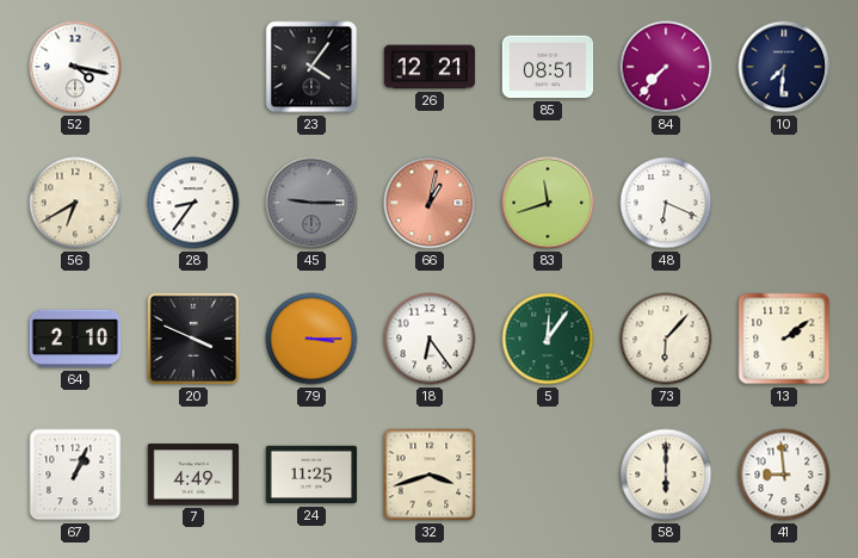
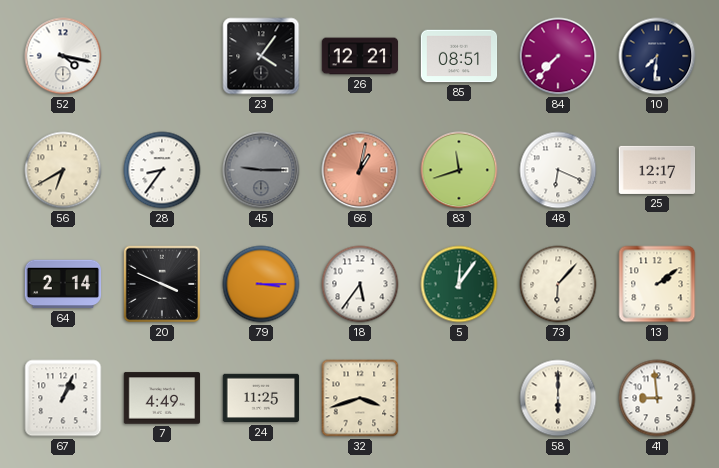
25: none -> 12:17 (657, 170)
64: 2:10 -> 2:14 (63, 284)
18: 6:24 -> 5:36 (360, 284)
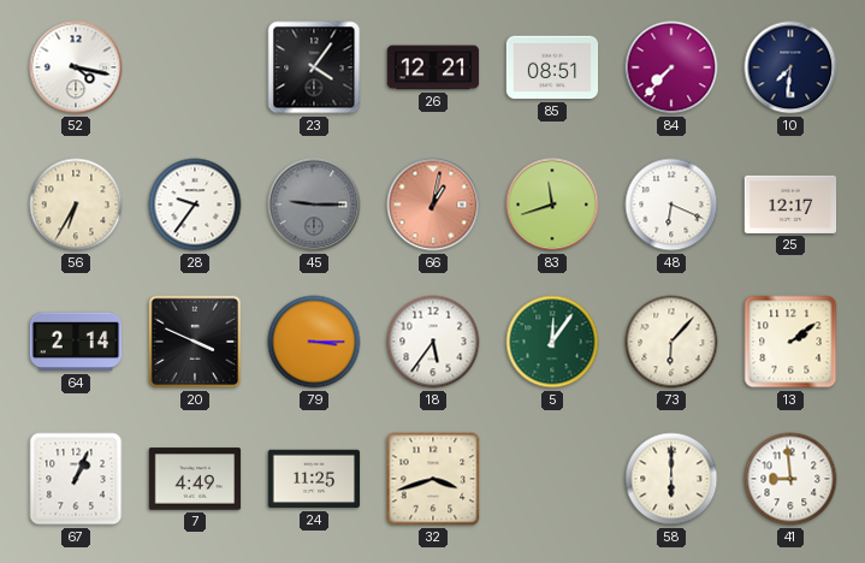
56: 6:40 -> 6:35 (76, 205)
28: 8:36 -> 9:36 (195, 205)
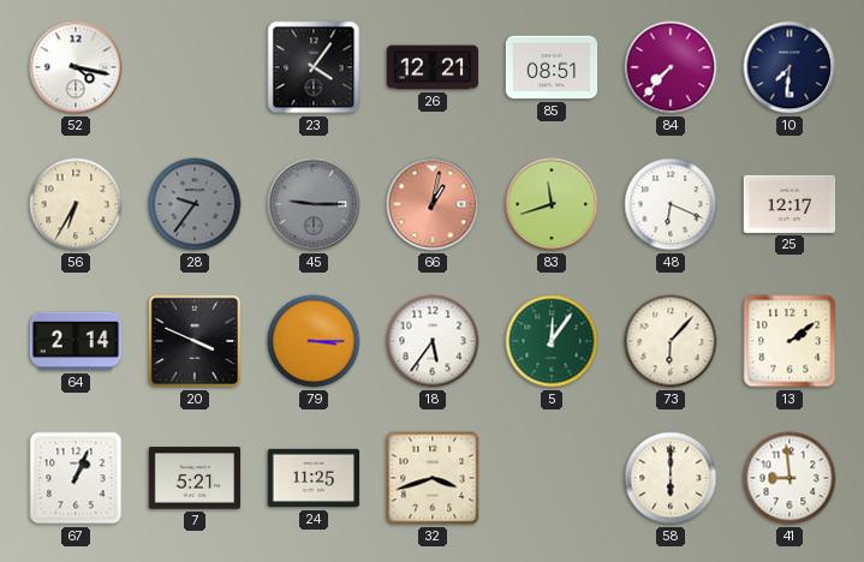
28 dial: white -> grey (195, 204)
7: 4:49 -> 5:21 (195, 478)
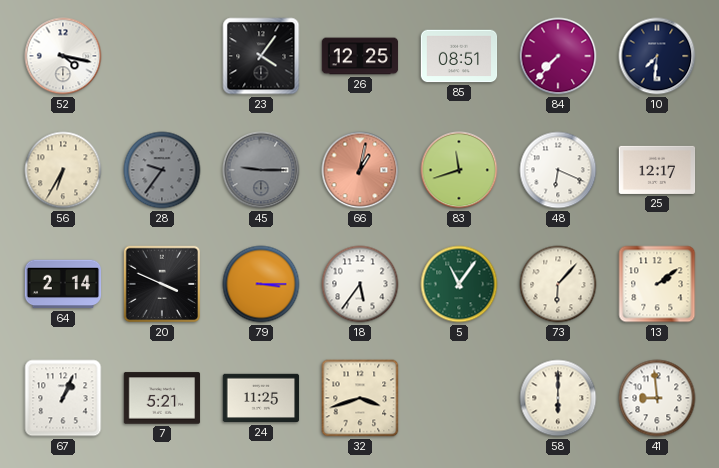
26: 12:21 -> 12:25 (360, 56)
5: 12:06 -> 11:06 (459, 284)
